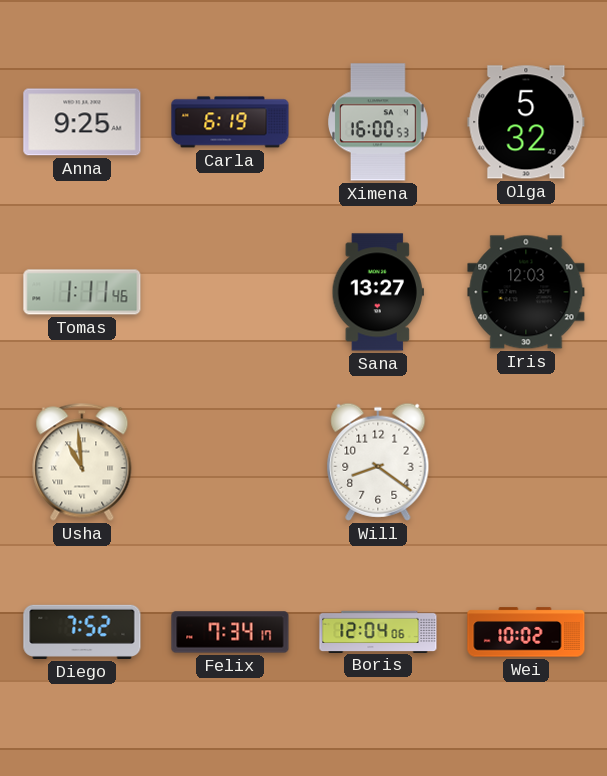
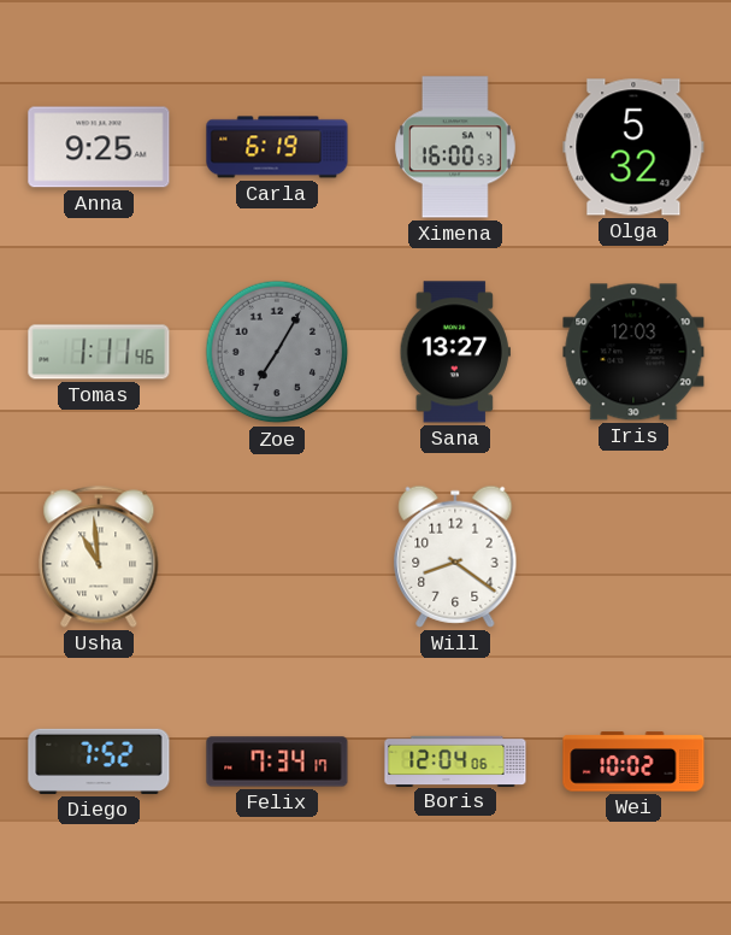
Zoe: none -> 7:05 (277, 352)
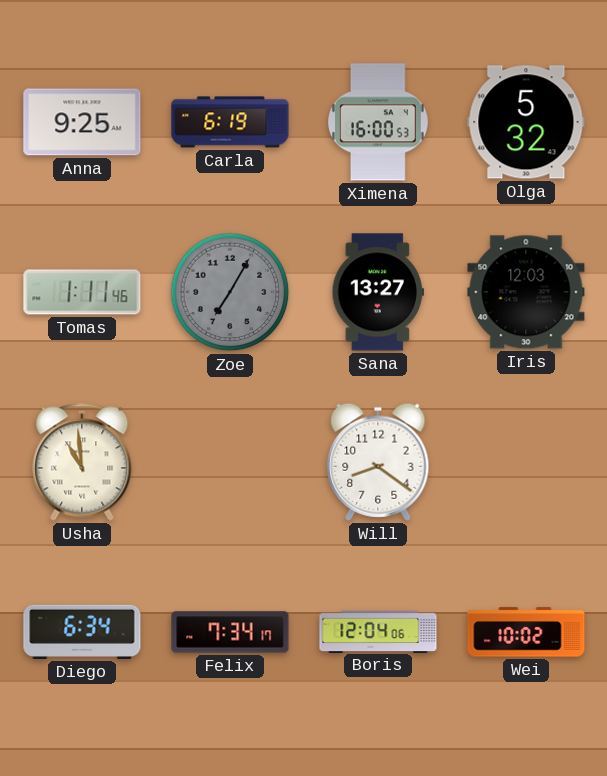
Diego: 7:52 -> 6:34 (82, 632)
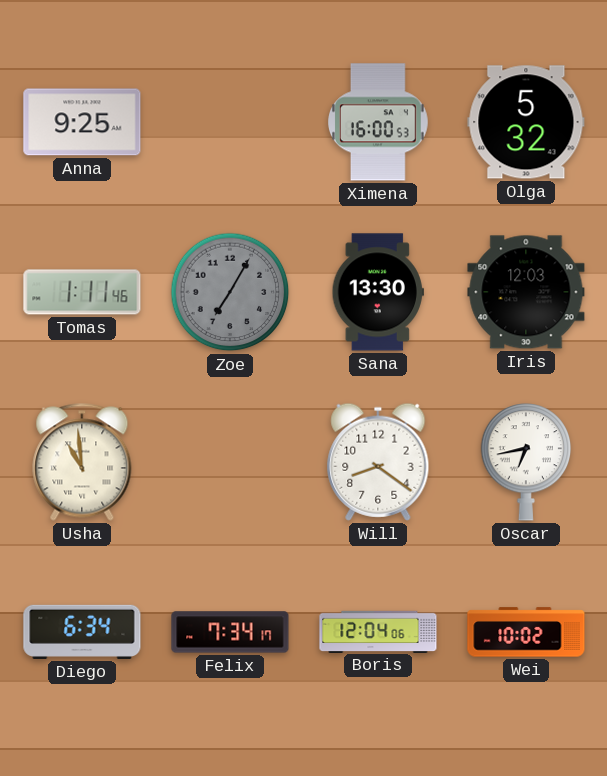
Carla: 6:19 -> none (230, 122)
Sana: 13:27 -> 13:30 (378, 292)
Oscar: none -> 6:43 (526, 462)
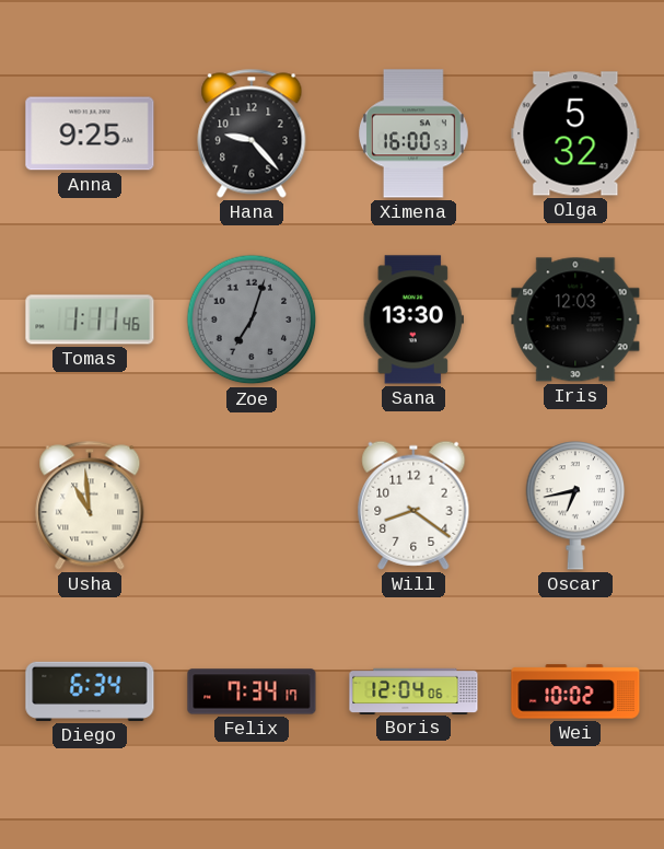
Hana: none -> 9:23 (252, 133)
Zoe: 7:05 -> 7:03 (252, 319)
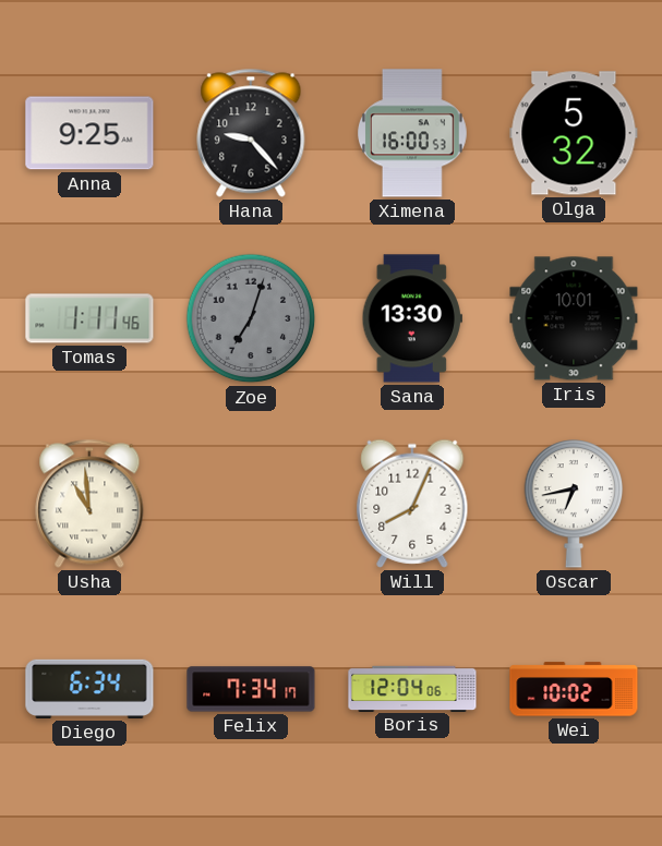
Iris: 12:03 -> 10:01 (574, 318)
Will: 8:21 -> 8:04 (412, 504)
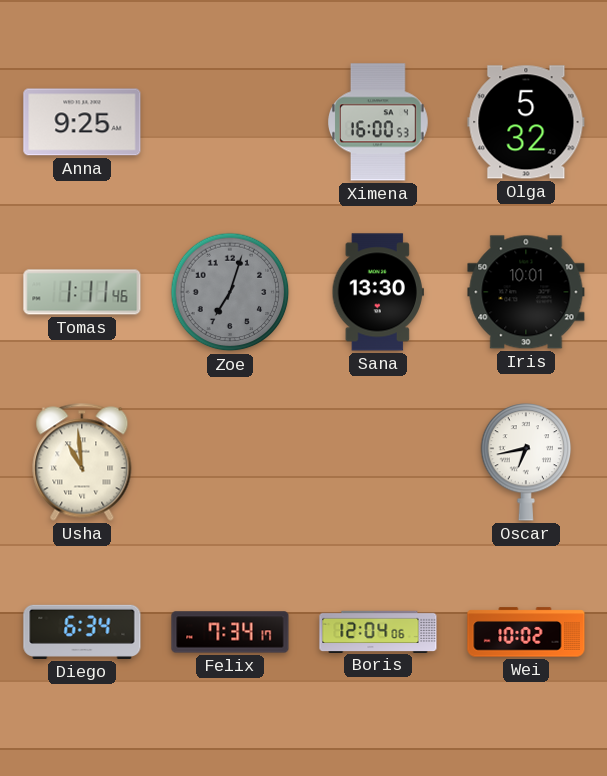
Hana: 9:23 -> none (251, 133)
Will: 8:04 -> none (412, 504)
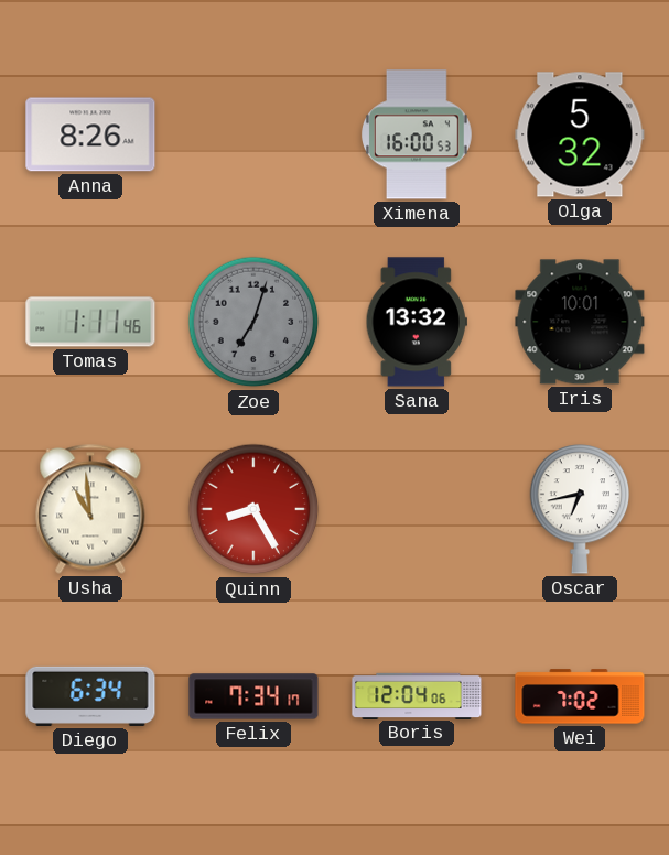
Anna: 9:25 -> 8:26 (90, 134)
Sana: 13:30 -> 13:32 (417, 322)
Quinn: none -> 8:25 (253, 509)
Wei: 10:02 -> 7:02 (580, 696)
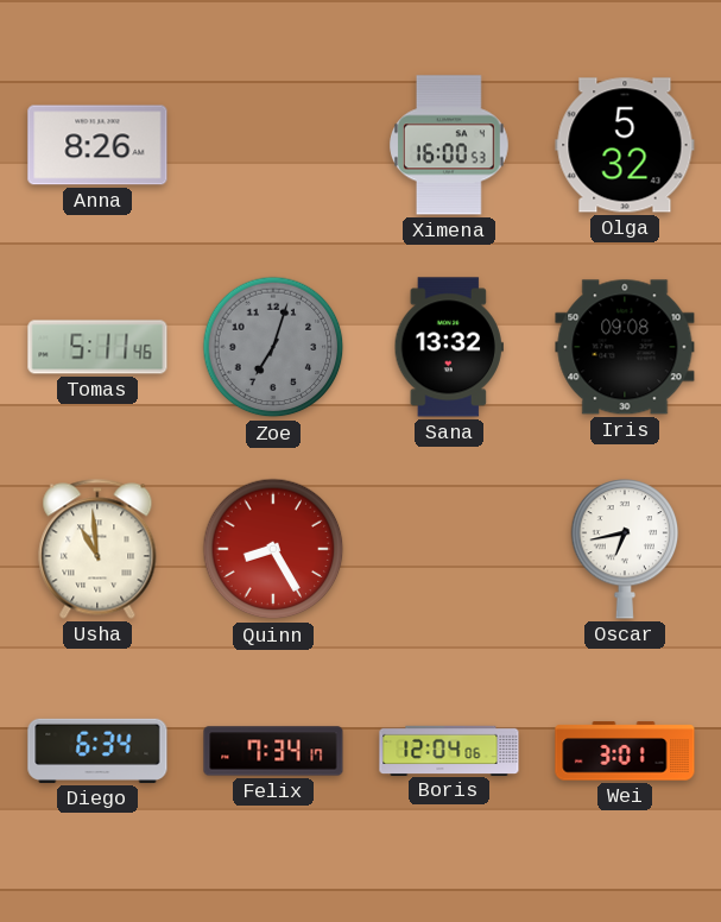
Tomas: 1:11 -> 5:11 (97, 347)
Iris: 10:01 -> 09:08 (625, 347)
Wei: 7:02 -> 3:01 (625, 751)
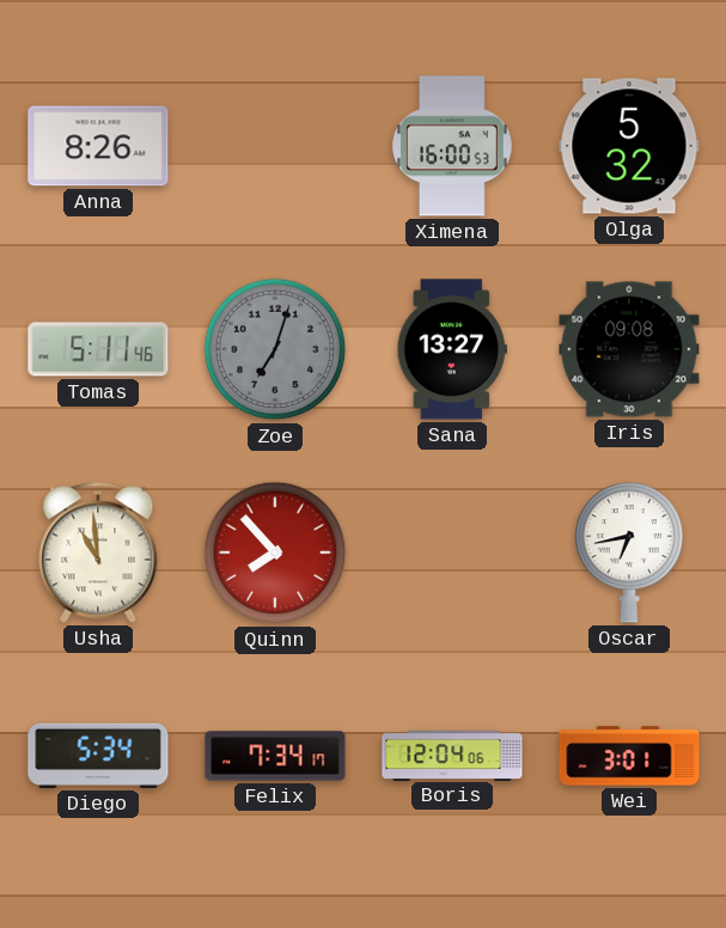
Sana: 13:32 -> 13:27 (452, 349)
Quinn: 8:25 -> 7:53 (275, 552)
Diego: 6:34 -> 5:34 (98, 756)
